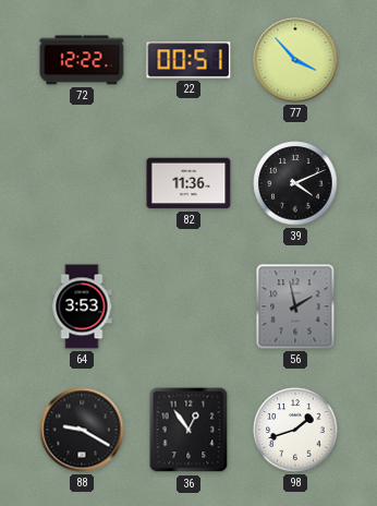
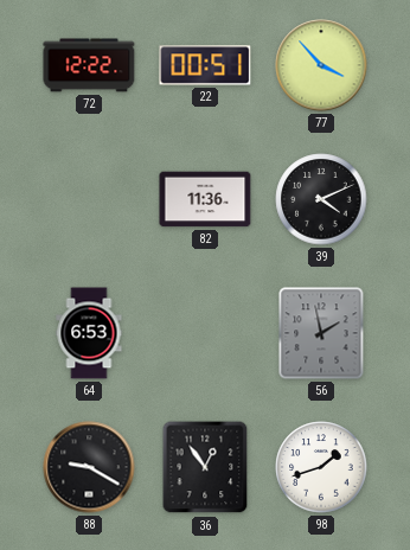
64: 3:53 -> 6:53 (89, 333)
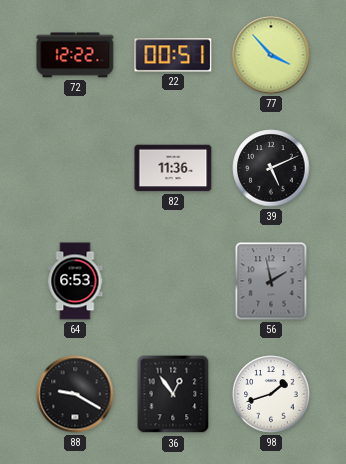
39: 4:11 -> 5:11 (271, 168)
